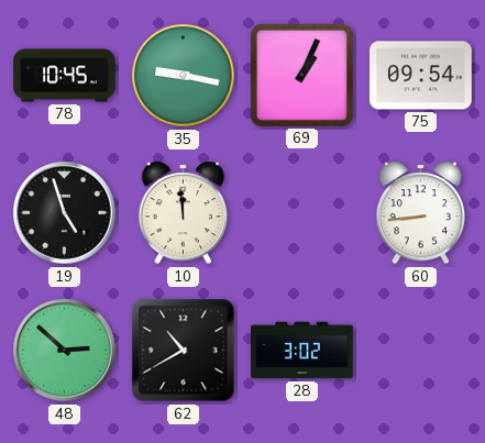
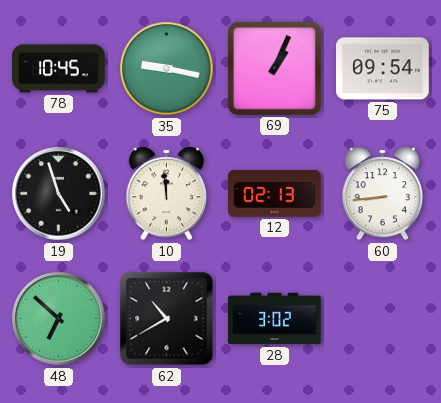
12: none -> 02:13 (275, 194)
48: 2:52 -> 6:52 (59, 319)
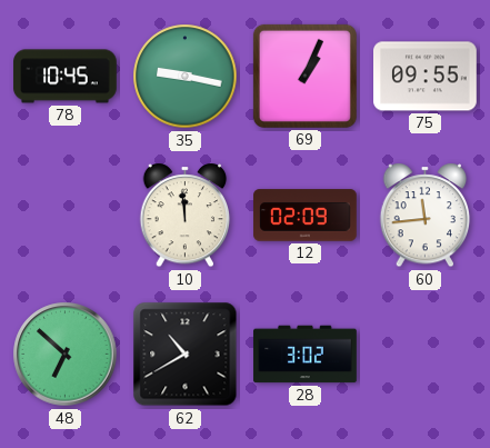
75: 09:54 -> 09:55 (426, 77)
19: 4:57 -> none (59, 194)
12: 02:13 -> 02:09 (306, 216)
60: 8:44 -> 11:44 (426, 216)
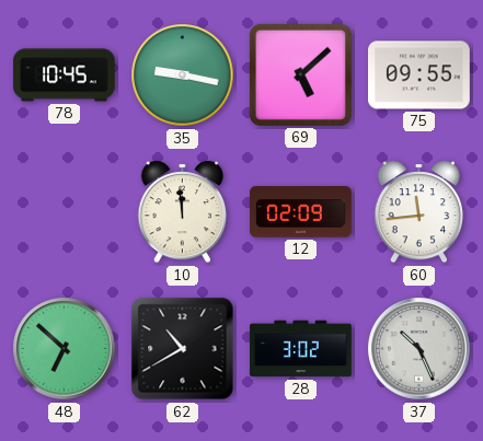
69: 1:04 -> 5:08 (300, 74)
37: none -> 10:26 (419, 349)
